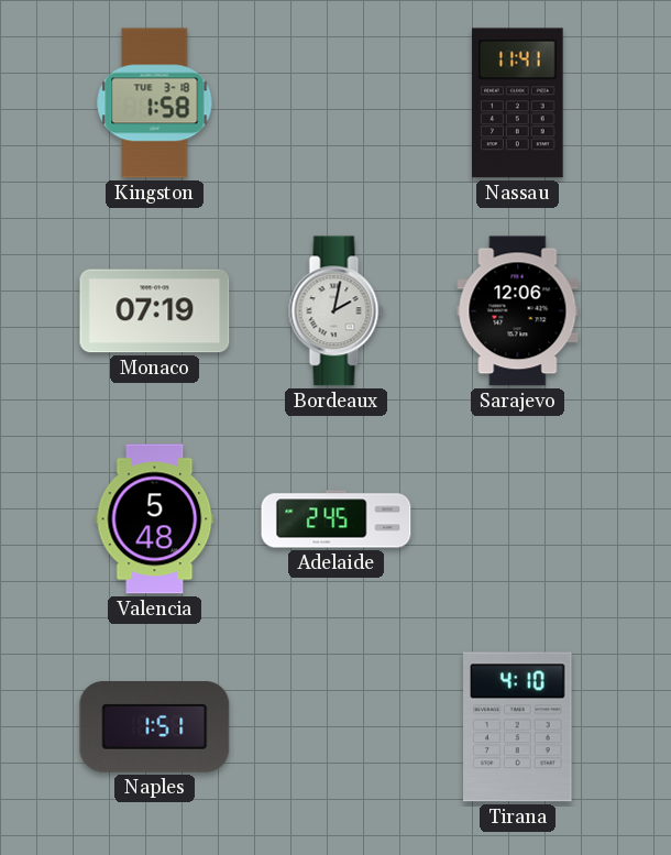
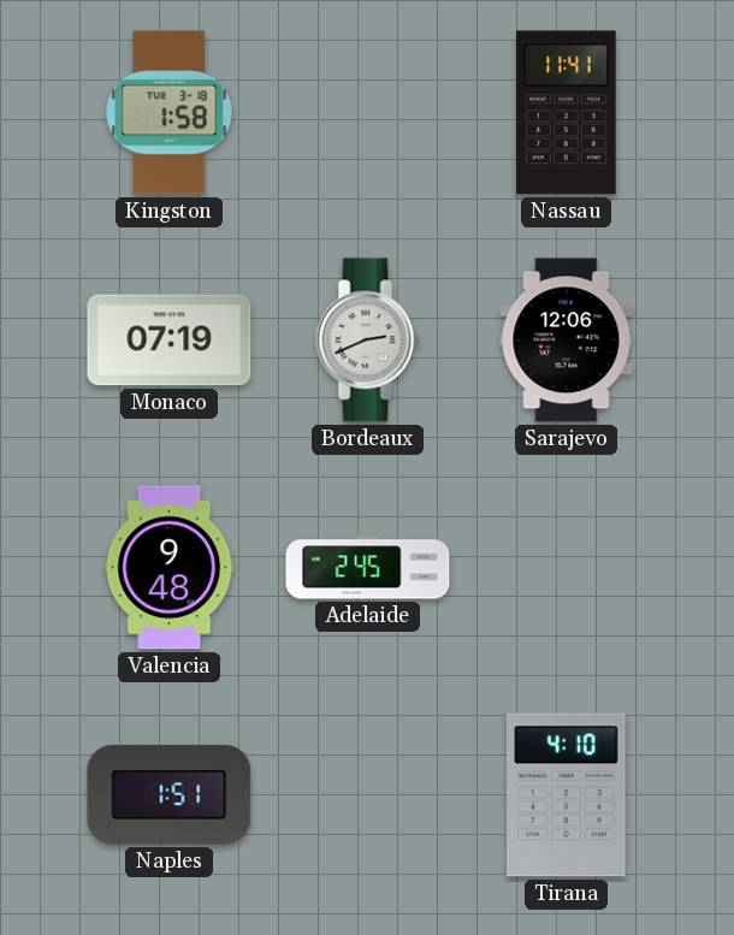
Bordeaux: 2:02 -> 2:41 (368, 341)
Valencia: 5:48 -> 9:48 (170, 568)
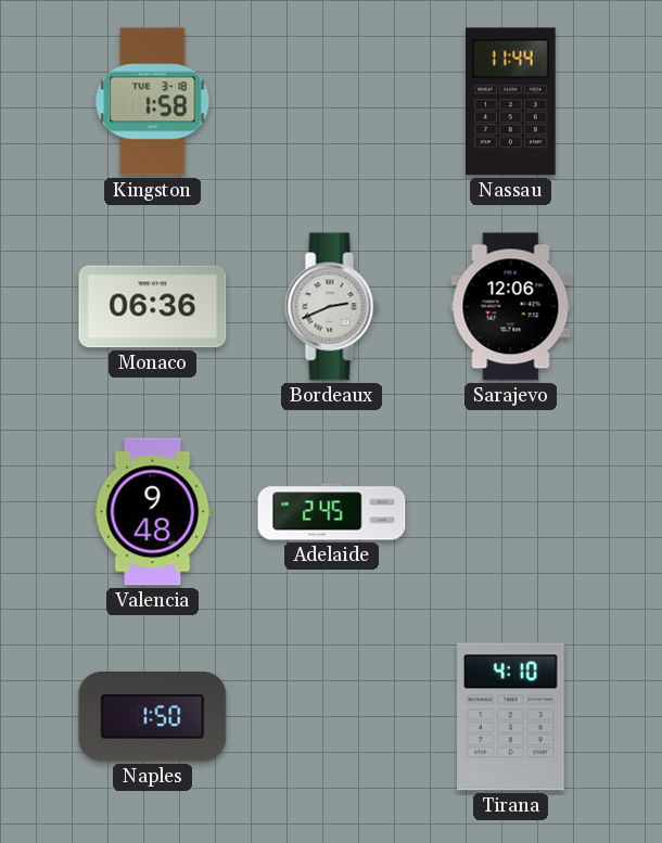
Nassau: 11:41 -> 11:44 (511, 102)
Monaco: 07:19 -> 06:36 (153, 307)
Naples: 1:51 -> 1:50 (153, 717)
